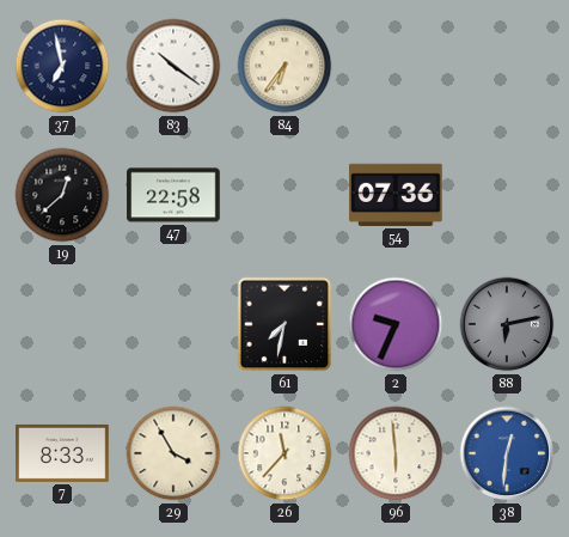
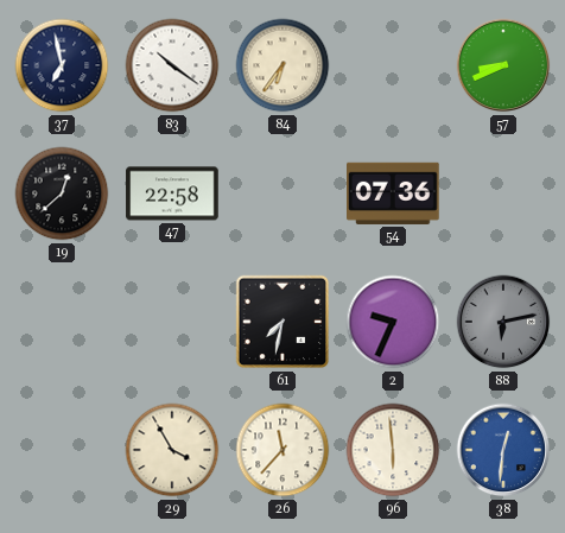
57: none -> 8:41 (503, 65)
7: 8:33 -> none (62, 453)
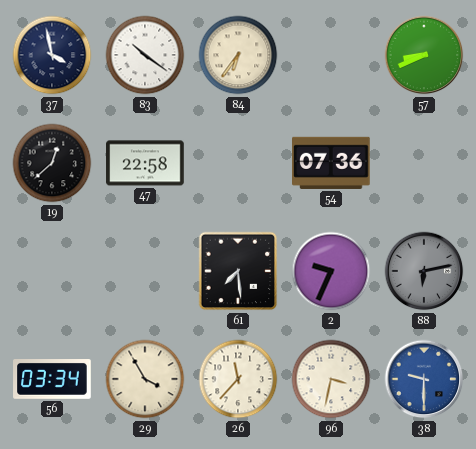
37: 6:58 -> 3:58 (52, 55)
61: 7:32 -> 7:29 (238, 271)
56: none -> 03:34 (52, 380)
96: 5:59 -> 3:32 (331, 379)
38: 12:31 -> 9:30 (424, 379)
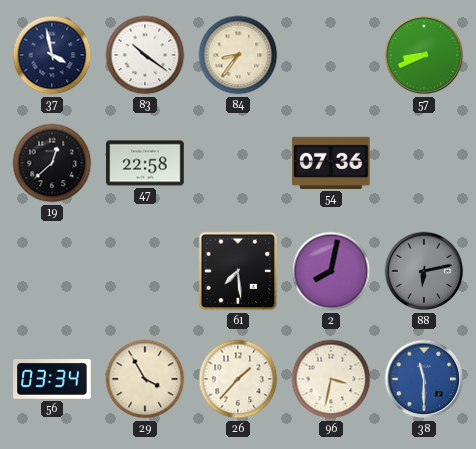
84: 6:36 -> 8:36 (238, 55)
2: 9:34 -> 8:02 (331, 271)
26: 11:37 -> 1:37 (238, 379)
38: 9:30 -> 11:30 (424, 379)
